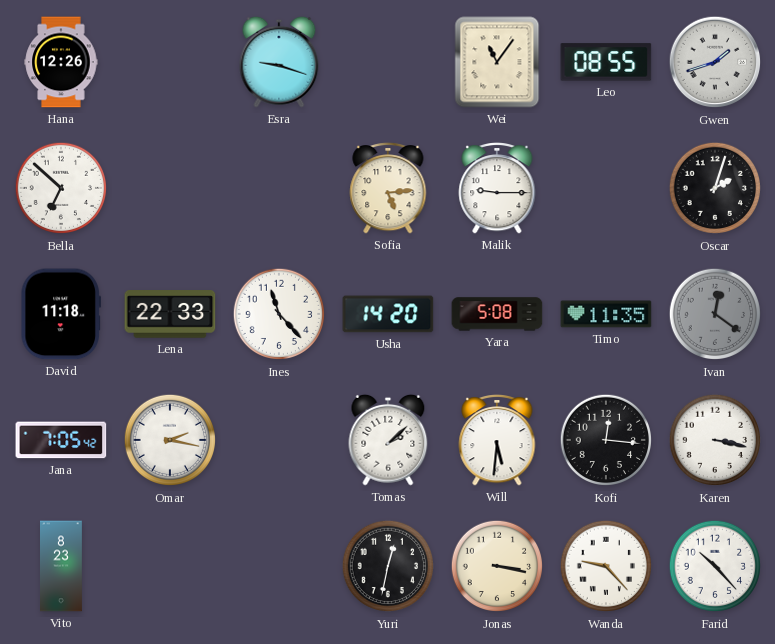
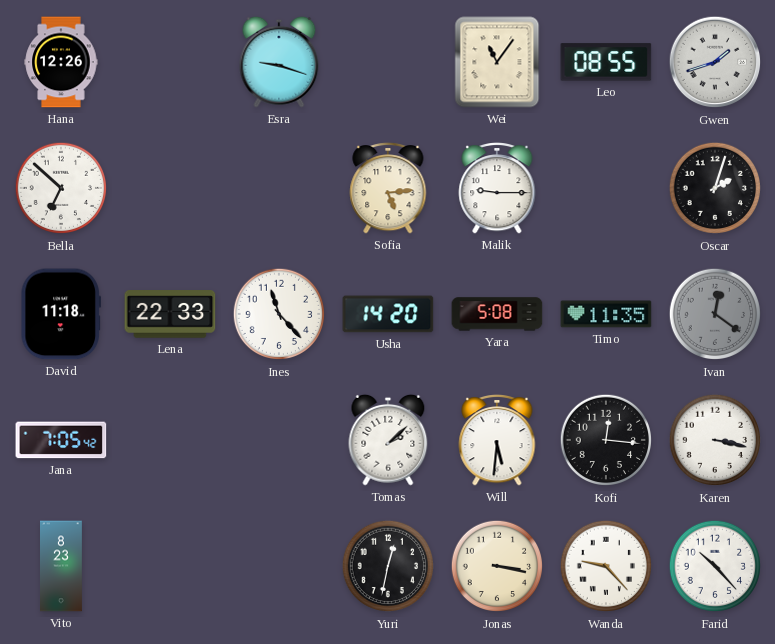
Omar: 2:17 -> none (170, 440)
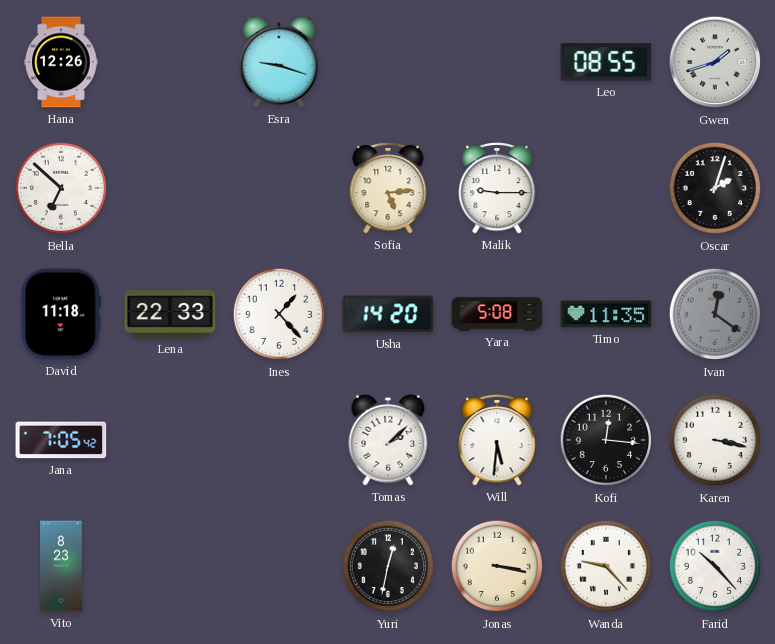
Wei: 11:06 -> none (497, 62)
Ines: 11:23 -> 1:23 (279, 314)
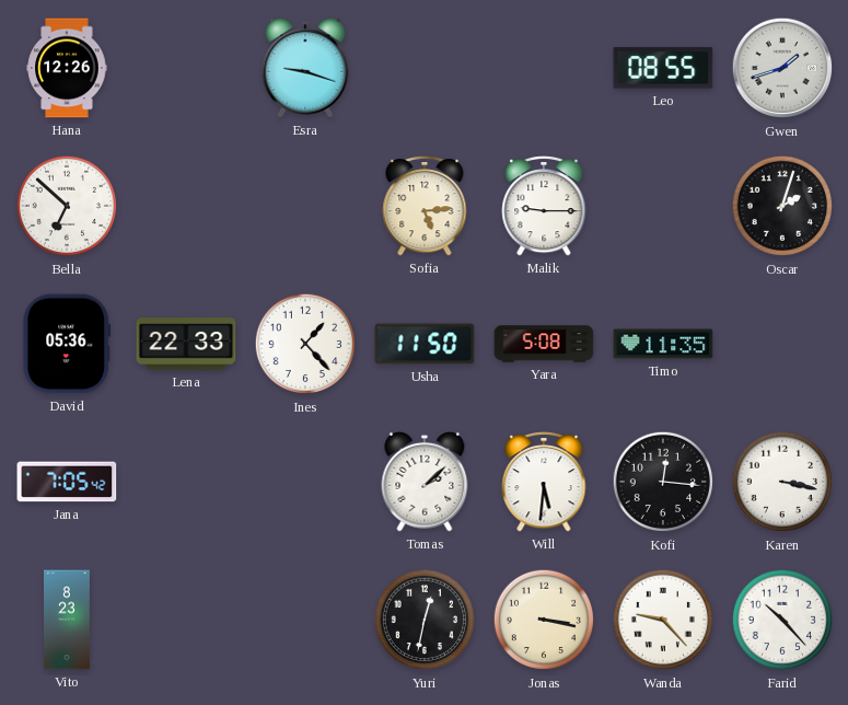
David: 11:18 -> 05:36 (66, 344)
Usha: 14:20 -> 11:50 (425, 344)
Ivan: 12:21 -> none (715, 314)
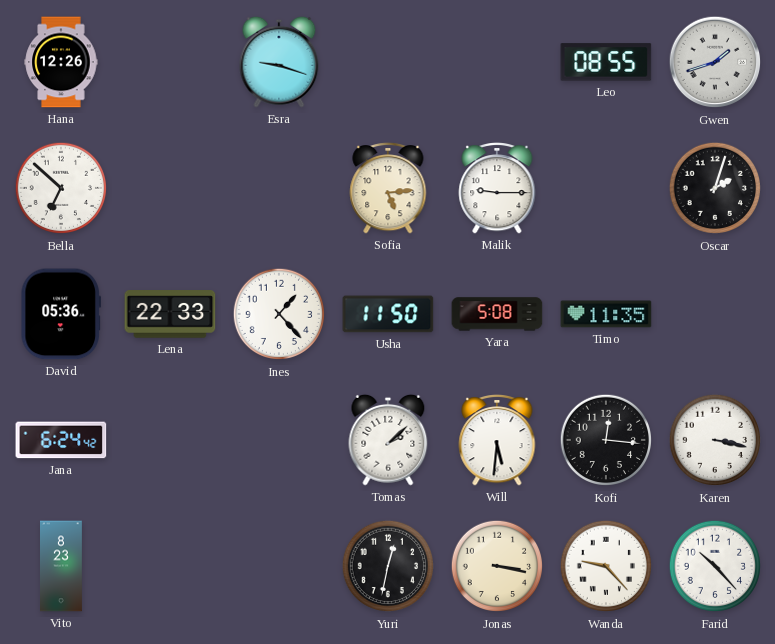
Jana: 7:05 -> 6:24 (61, 440)
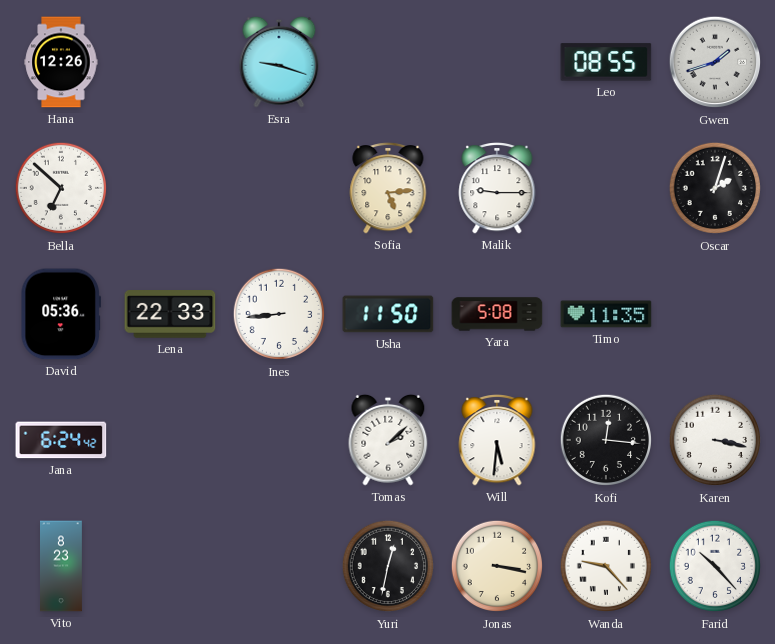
Ines: 1:23 -> 8:44 (279, 314)
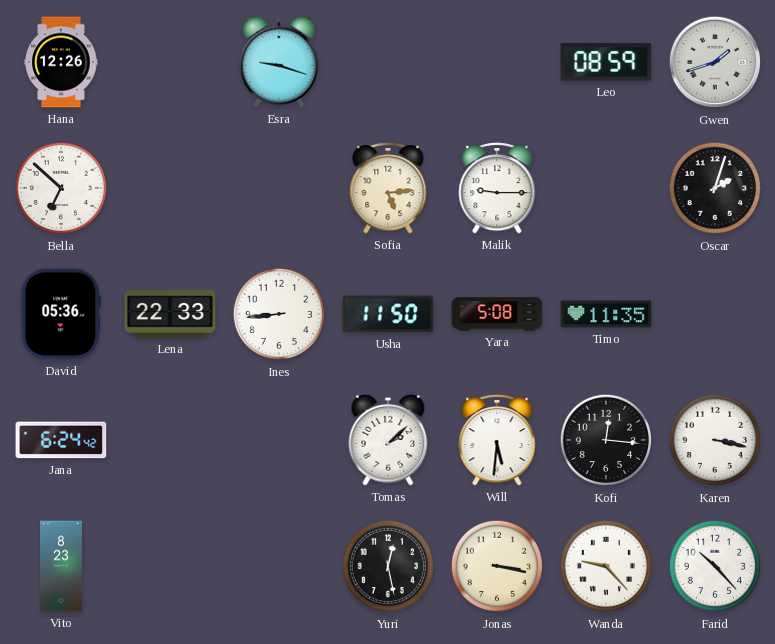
Leo: 08:55 -> 08:59 (606, 62)
Yuri: 12:32 -> 12:28 (388, 566)
